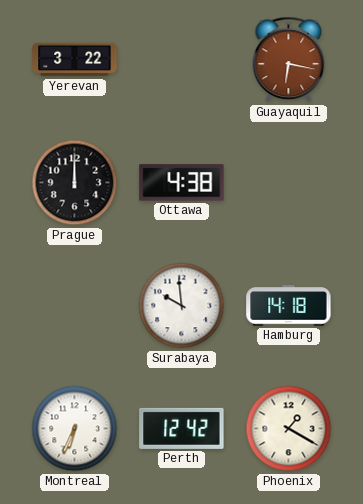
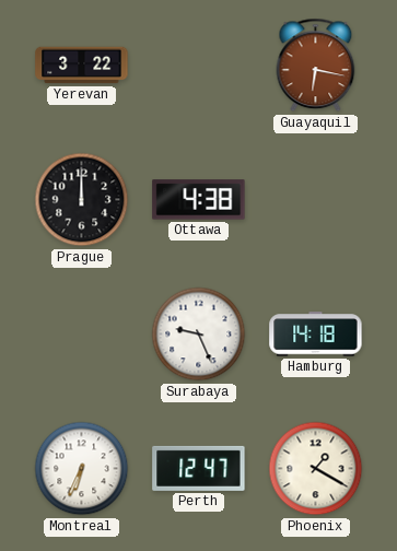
Surabaya: 9:59 -> 9:26 (199, 335)
Perth: 12:42 -> 12:47 (199, 468)
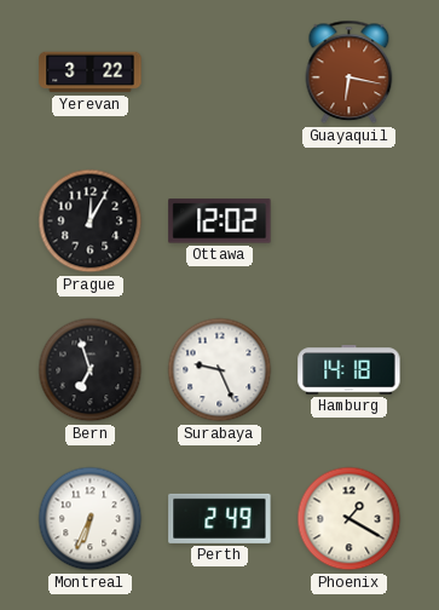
Prague: 12:00 -> 12:05 (91, 221)
Ottawa: 4:38 -> 12:02 (220, 221)
Bern: none -> 6:57 (91, 370)
Perth: 12:47 -> 2:49 (220, 518)
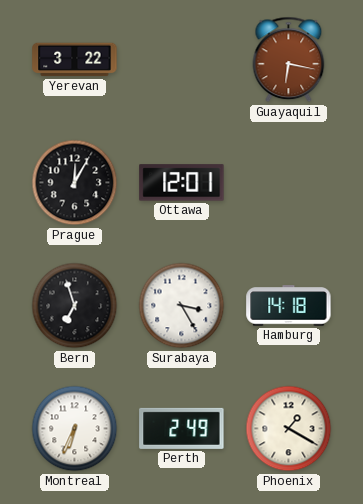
Ottawa: 12:02 -> 12:01 (182, 183)
Surabaya: 9:26 -> 3:25 (182, 306)
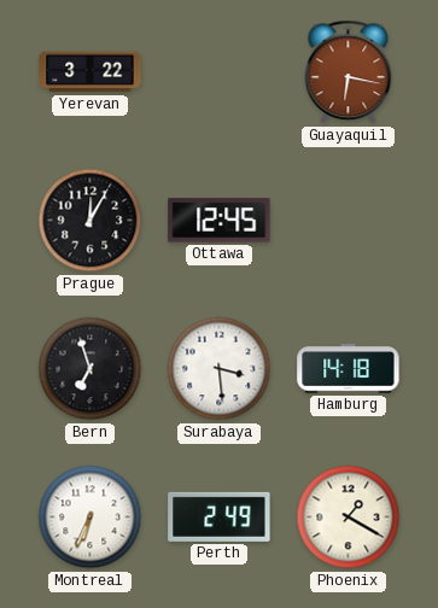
Ottawa: 12:01 -> 12:45 (220, 221)
Surabaya: 3:25 -> 3:29 (220, 369)
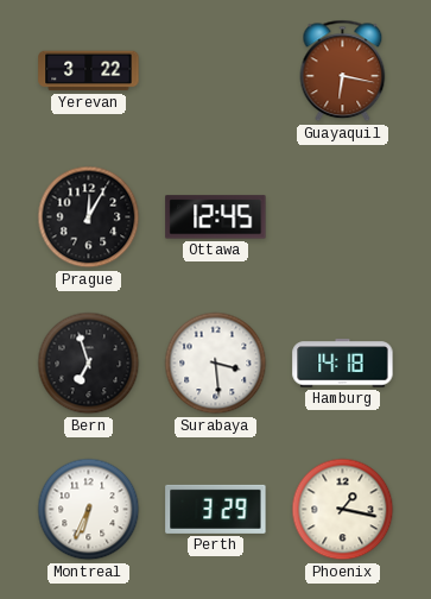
Perth: 2:49 -> 3:29 (216, 509)
Phoenix: 1:20 -> 1:17 (343, 510)
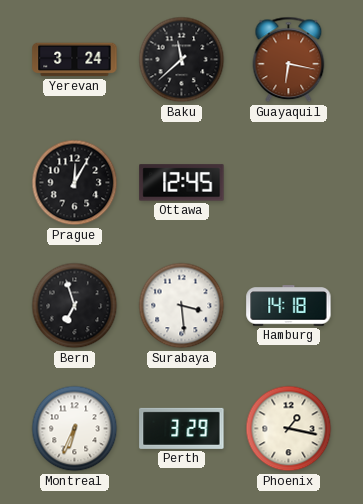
Yerevan: 3:22 -> 3:24 (75, 60)
Baku: none -> 11:38 (182, 60)
